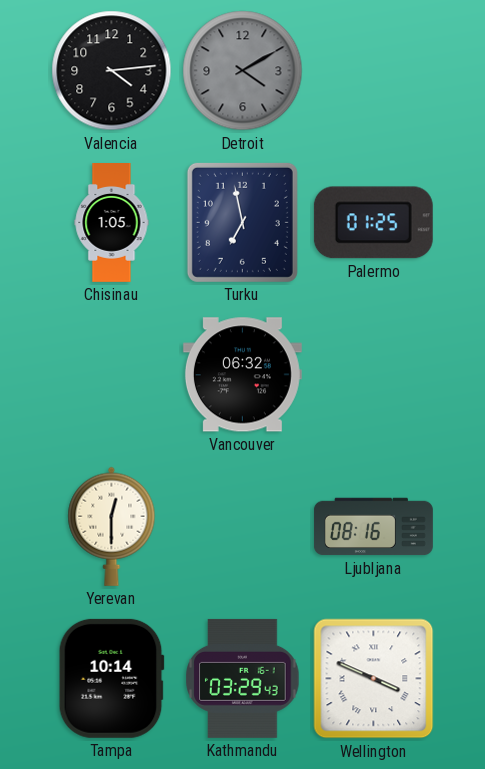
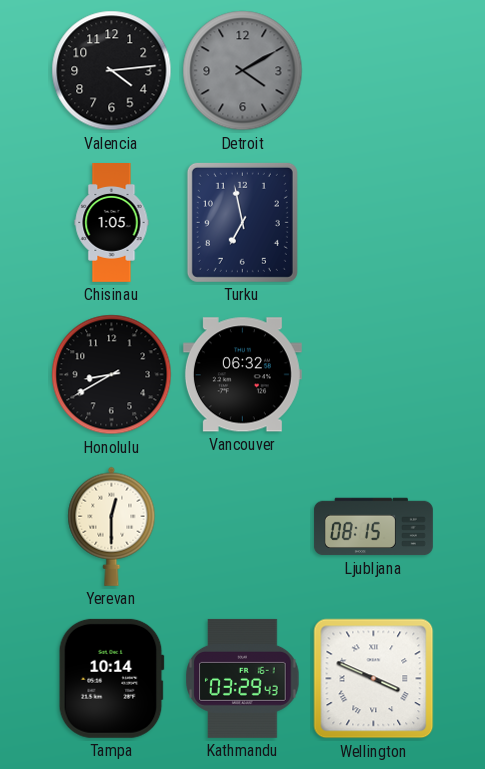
Palermo: 01:25 -> none (373, 223)
Honolulu: none -> 8:40 (112, 375)
Ljubljana: 08:16 -> 08:15 (373, 527)
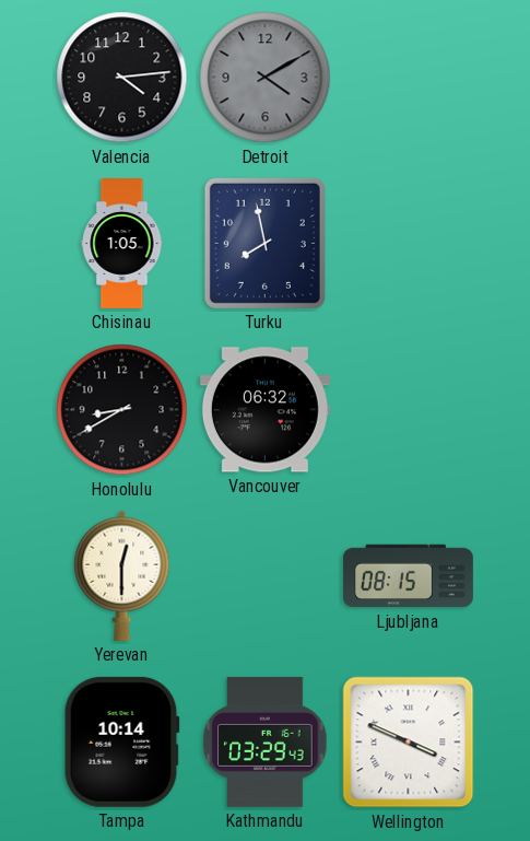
Turku: 6:58 -> 7:58 (264, 243)
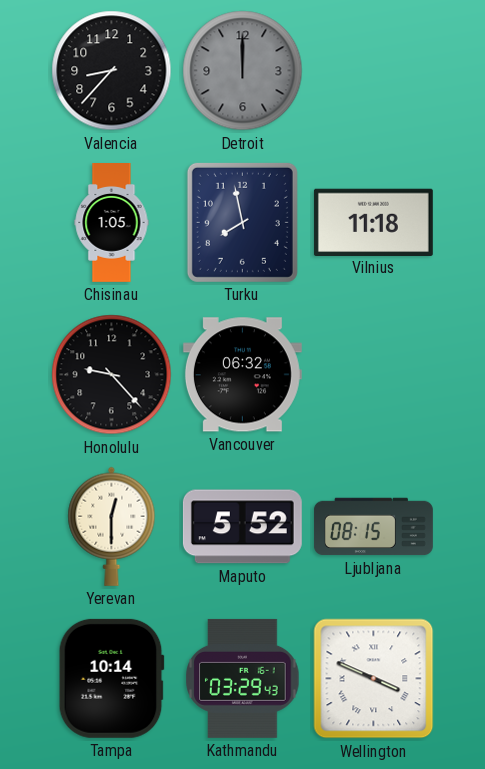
Valencia: 4:14 -> 8:37 (112, 71)
Detroit: 4:10 -> 12:00 (243, 71)
Vilnius: none -> 11:18 (373, 222)
Honolulu: 8:40 -> 9:23 (112, 375)
Maputo: none -> 5:52 (242, 527)
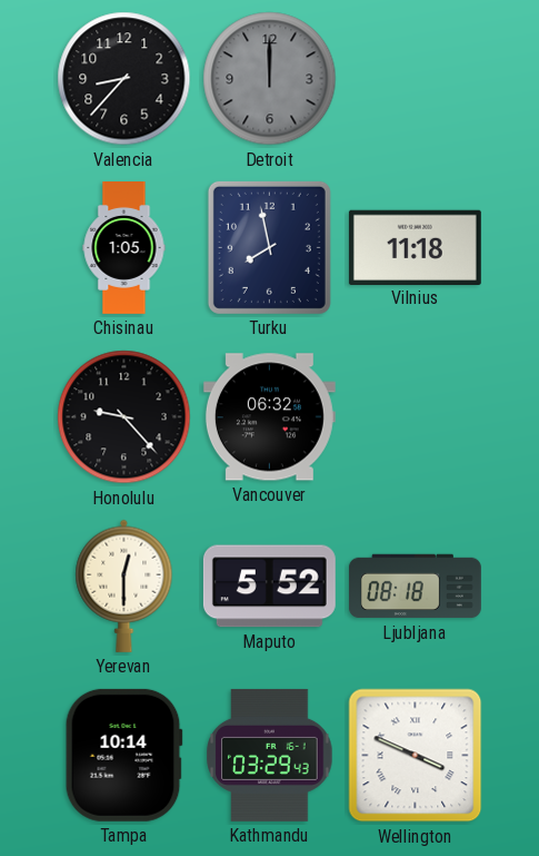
Ljubljana: 08:15 -> 08:18 (415, 587)
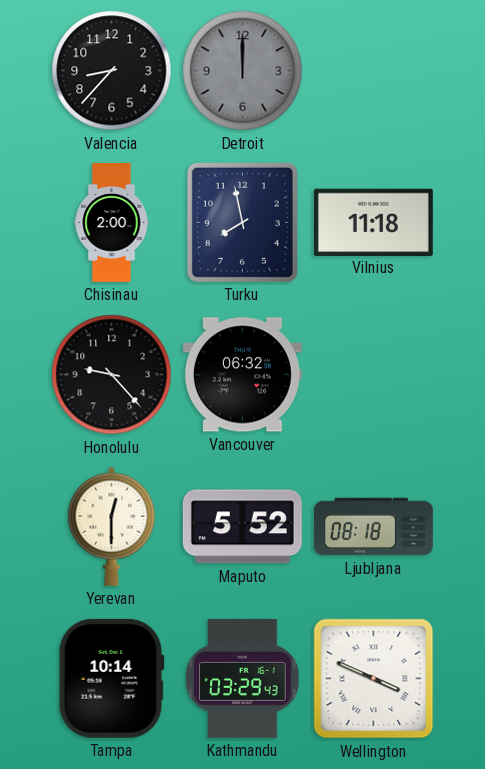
Chisinau: 1:05 -> 2:00 (112, 223)
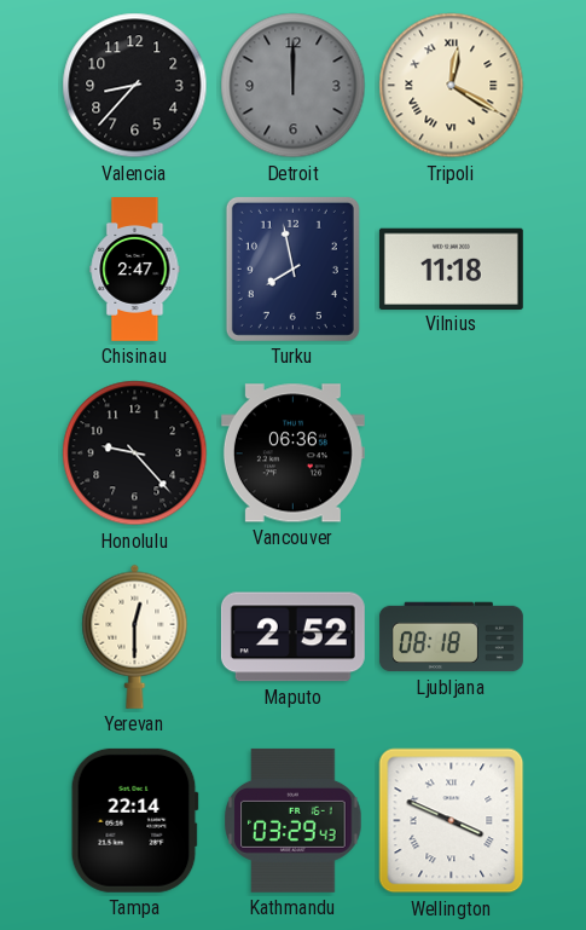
Tripoli: none -> 12:20 (452, 86)
Chisinau: 2:00 -> 2:47 (135, 270)
Vancouver: 06:32 -> 06:36 (292, 454)
Maputo: 5:52 -> 2:52 (292, 637)
Tampa: 10:14 -> 22:14 (134, 820)
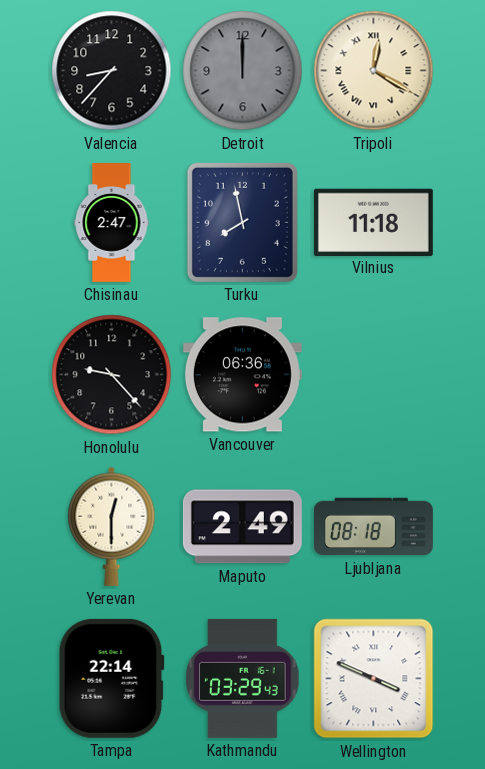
Maputo: 2:52 -> 2:49 (242, 527)
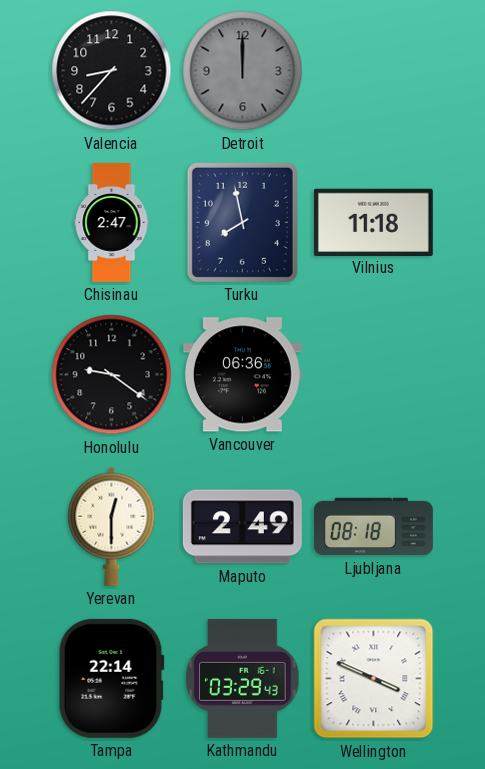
Tripoli: 12:20 -> none (374, 71)
Honolulu: 9:23 -> 9:21 (112, 375)
